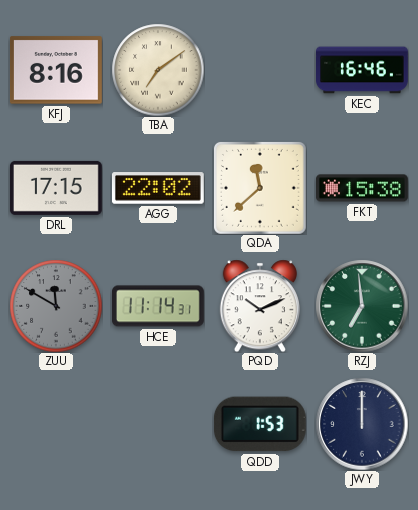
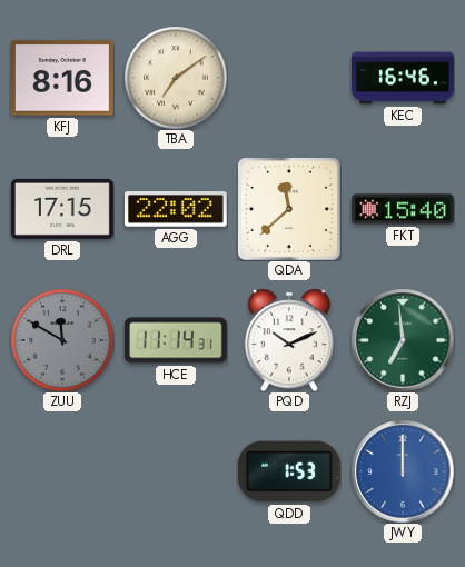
FKT: 15:38 -> 15:40 (404, 209)
JWY dial: navy -> blue (403, 471)
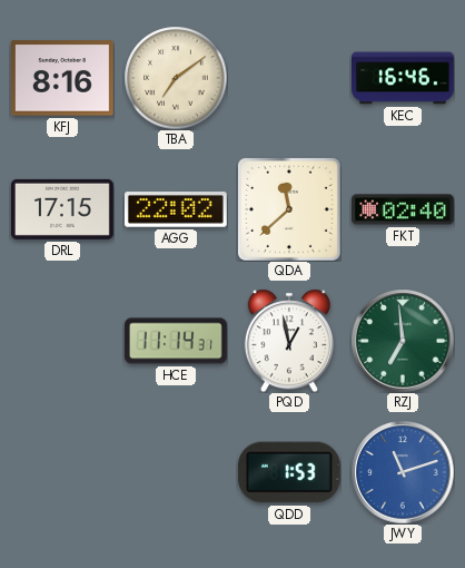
FKT: 15:40 -> 02:40 (404, 209)
ZUU: 11:50 -> none (62, 340)
PQD: 10:11 -> 12:58 (289, 341)
JWY: 12:00 -> 11:12 (403, 472)
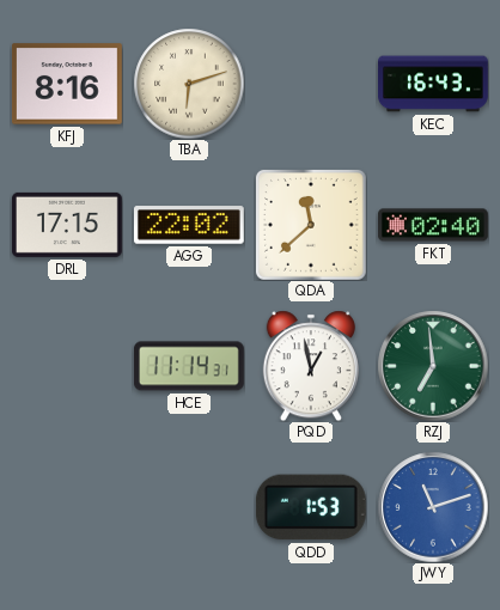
TBA: 7:09 -> 6:12 (189, 84)
KEC: 16:46 -> 16:43 (434, 84)
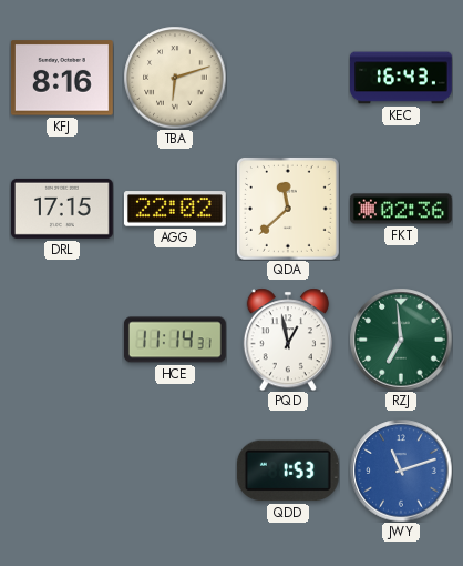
FKT: 02:40 -> 02:36 (402, 209)
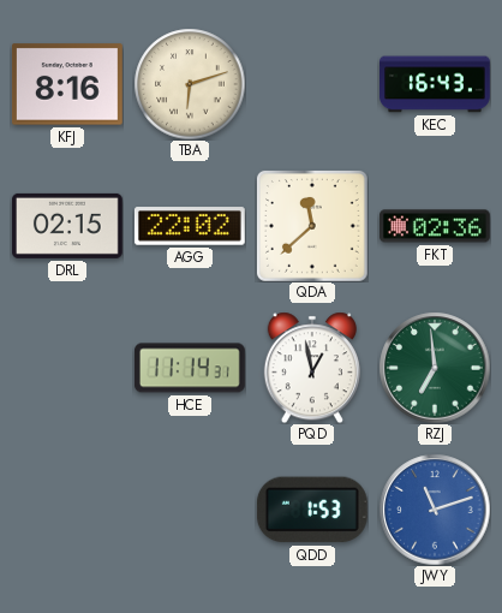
DRL: 17:15 -> 02:15 (67, 226)
